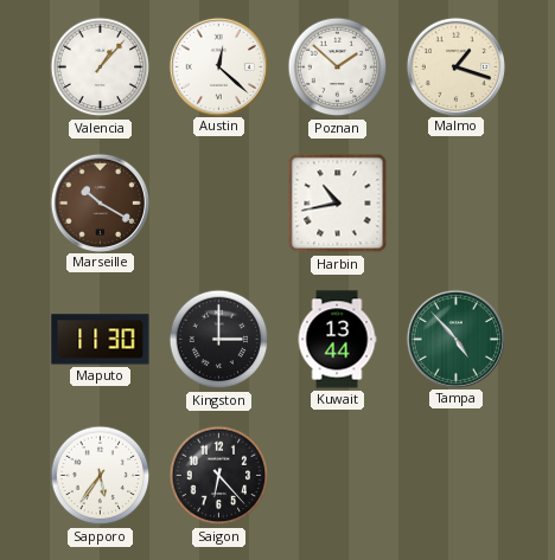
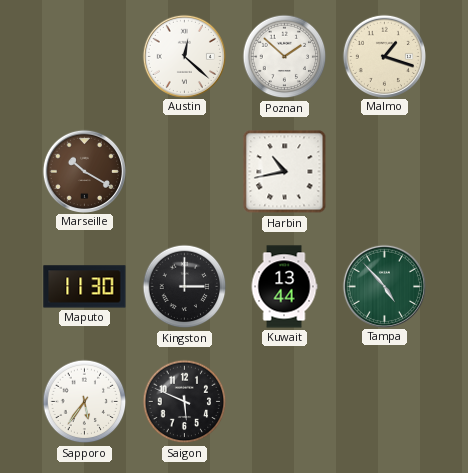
Valencia: 1:07 -> none (101, 67)
Saigon: 6:23 -> 5:49 (185, 402)
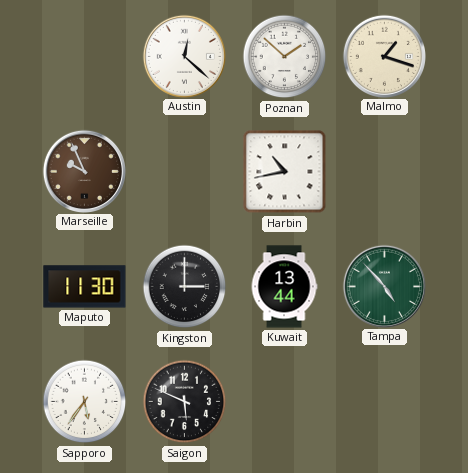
Marseille: 10:20 -> 9:56 (84, 171)
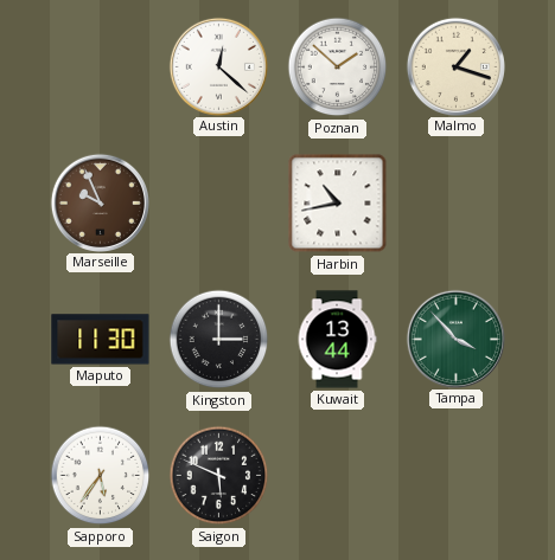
Tampa: 4:53 -> 3:53 (455, 339)
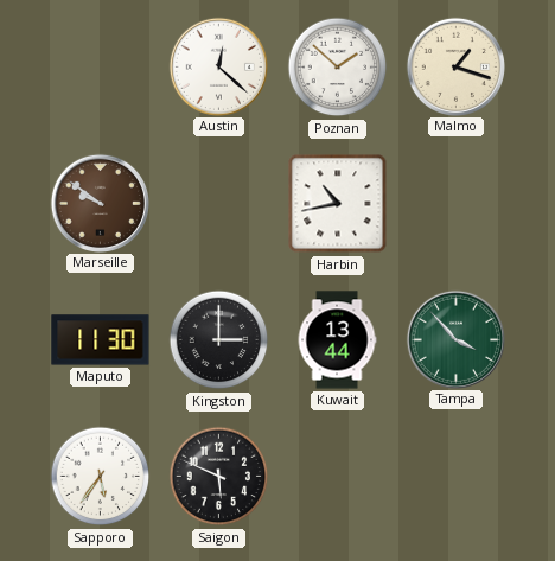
Marseille: 9:56 -> 9:51 (100, 203)
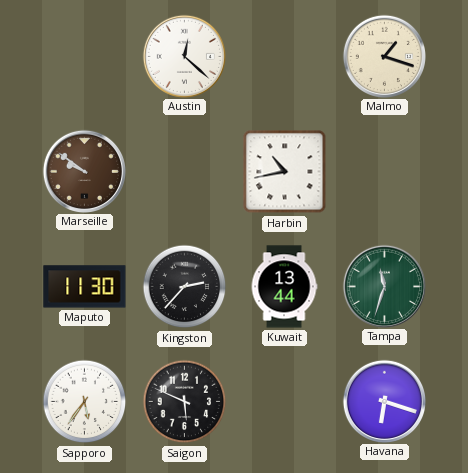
Poznan: 1:52 -> none (338, 68)
Kingston: 3:00 -> 2:37 (185, 287)
Tampa: 3:53 -> 11:33 (384, 286)
Havana: none -> 6:18 (384, 401)
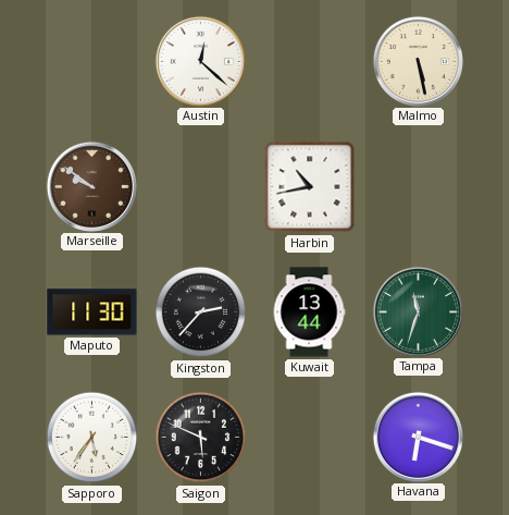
Malmo: 1:18 -> 5:28 (418, 61)
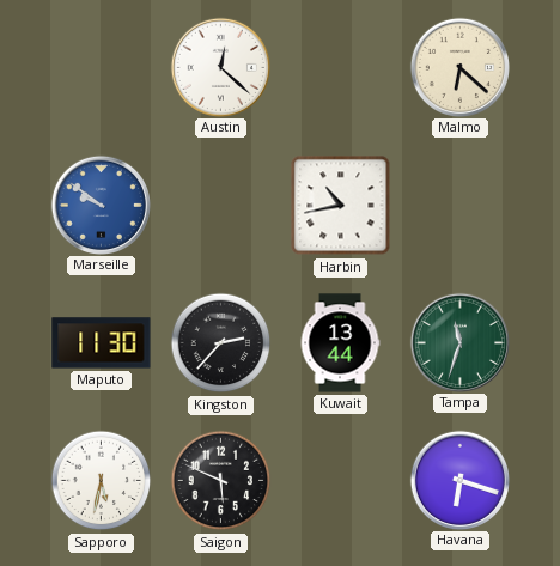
Malmo: 5:28 -> 6:22 (459, 67)
Marseille dial: brown -> blue (101, 205)
Sapporo: 5:36 -> 5:32 (102, 481)
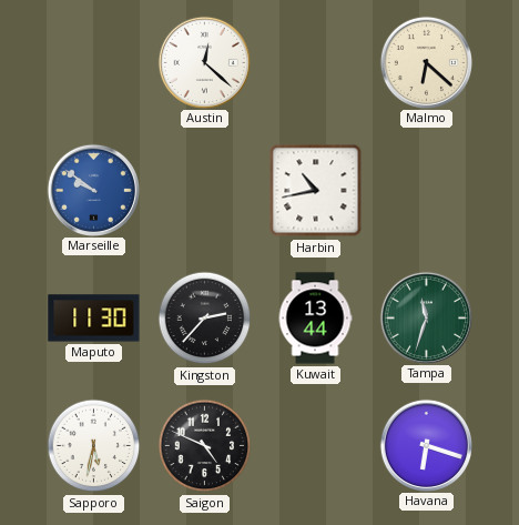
Saigon: 5:49 -> 4:49 (205, 446)
